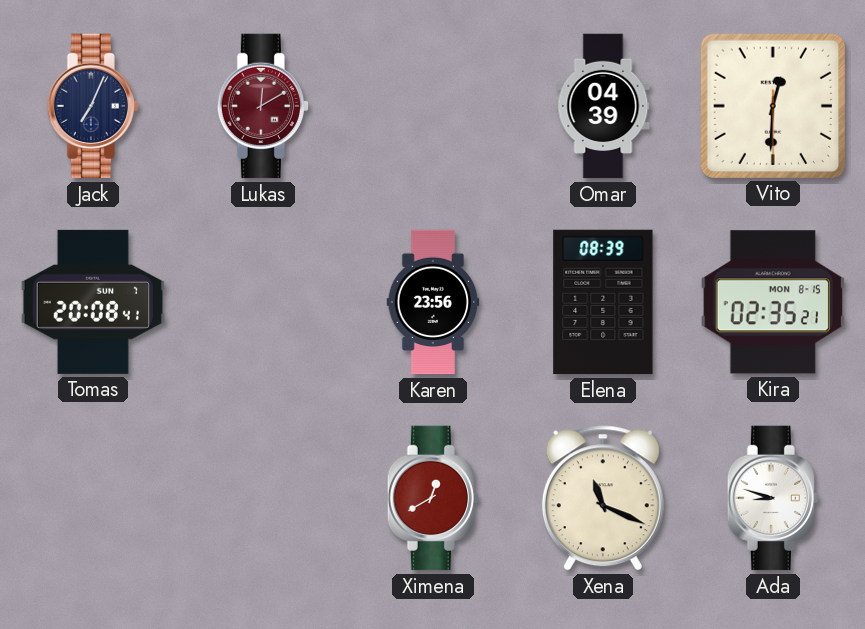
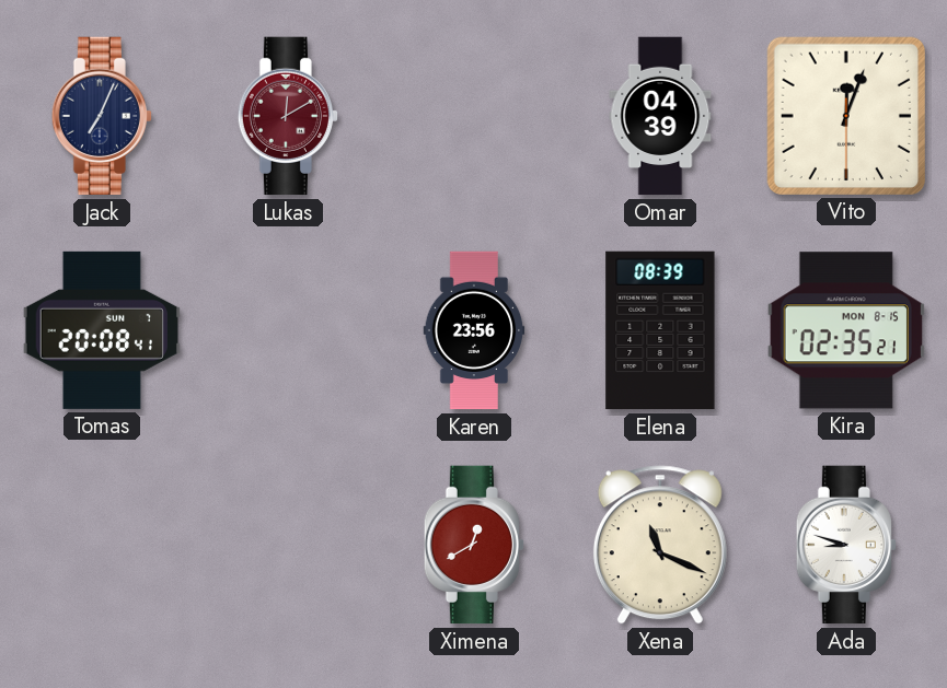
Vito: 12:30 -> 12:03 (846, 116)
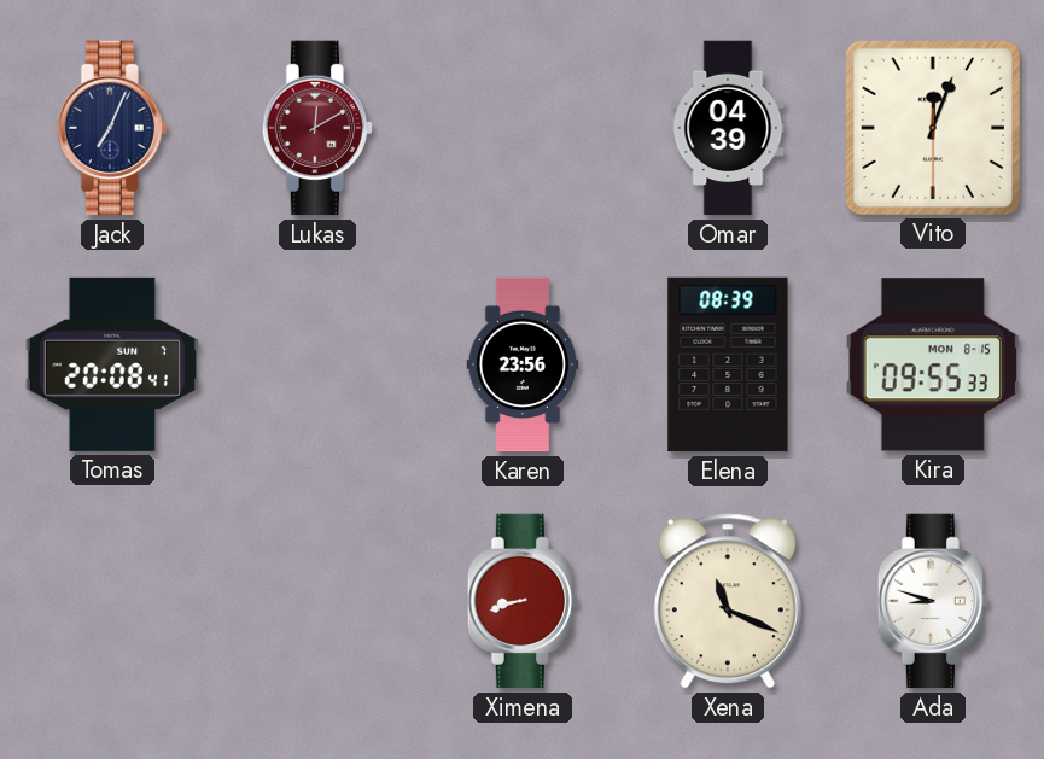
Kira: 02:35 -> 09:55 (933, 364)
Ximena: 12:40 -> 8:42 (521, 601)
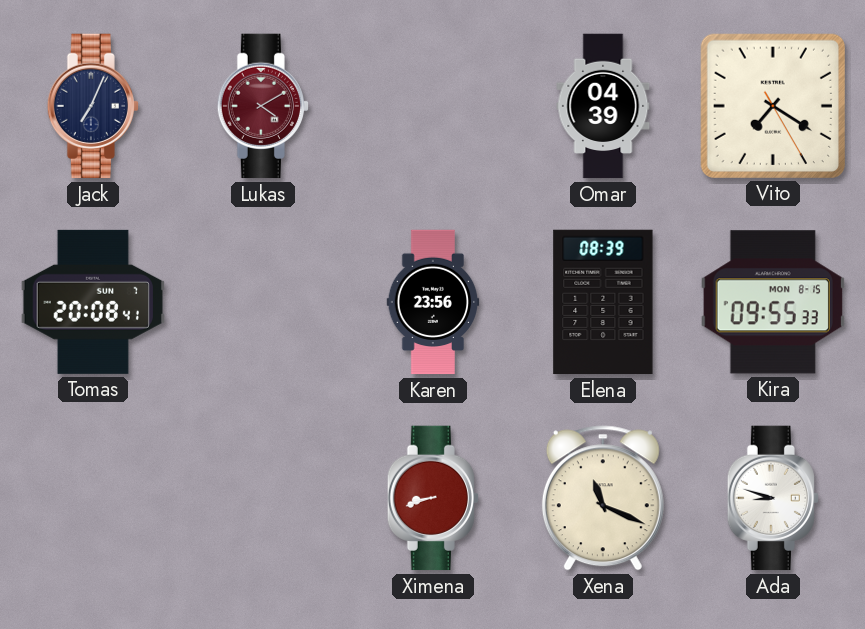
Lukas: 12:10 -> 4:10 (262, 106)
Vito: 12:03 -> 7:20 (773, 106)
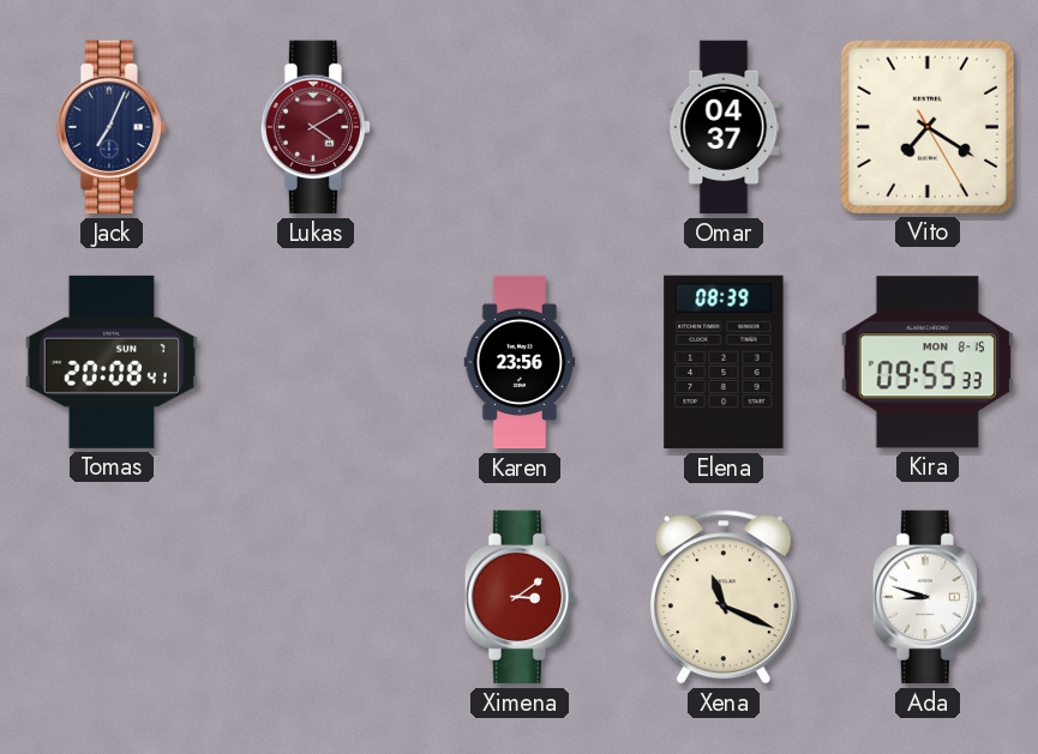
Omar: 04:39 -> 04:37 (724, 127)
Ximena: 8:42 -> 3:09 (518, 597)
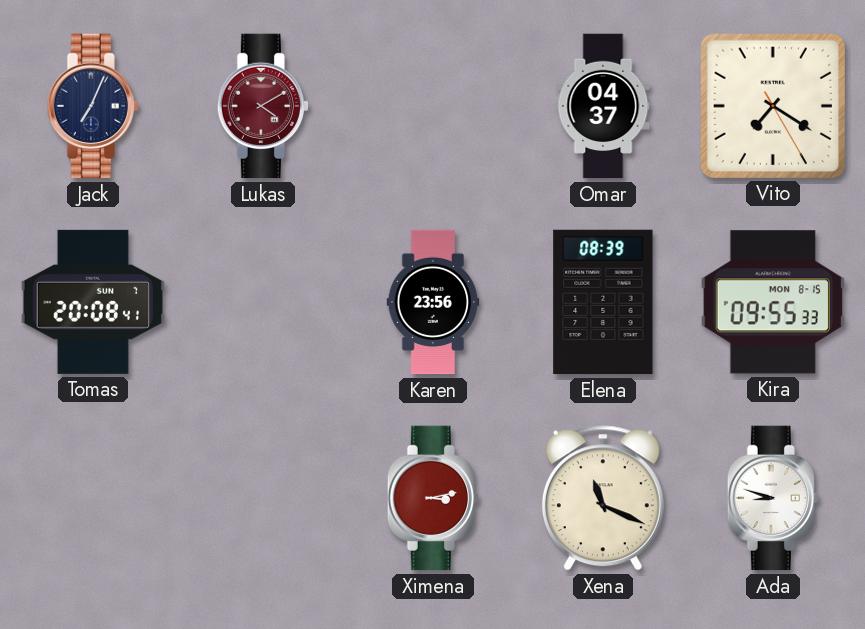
Ximena: 3:09 -> 3:13 (432, 498)
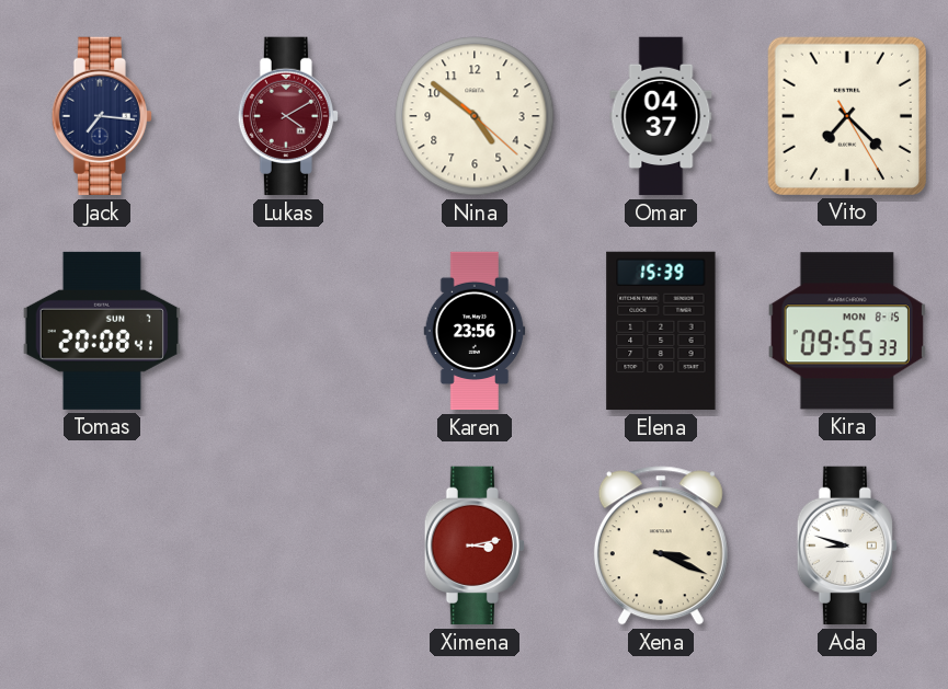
Jack: 7:04 -> 7:16 (101, 116)
Nina: none -> 4:51 (475, 116)
Vito: 7:20 -> 7:22 (847, 116)
Elena: 08:39 -> 15:39 (661, 331)
Xena: 11:19 -> 3:19 (661, 546)
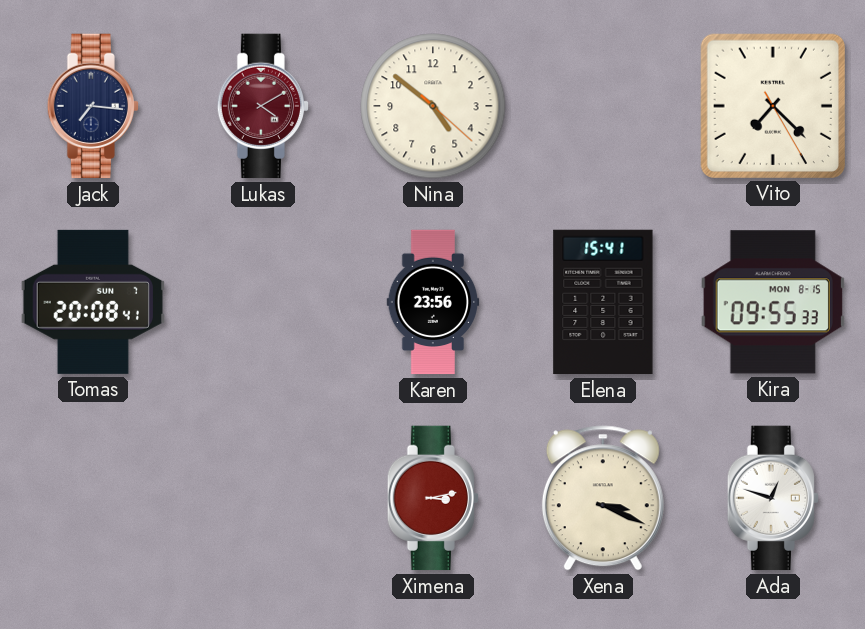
Omar: 04:37 -> none (661, 116)
Elena: 15:39 -> 15:41 (603, 302)
Ada: 8:48 -> 12:48 (772, 498)
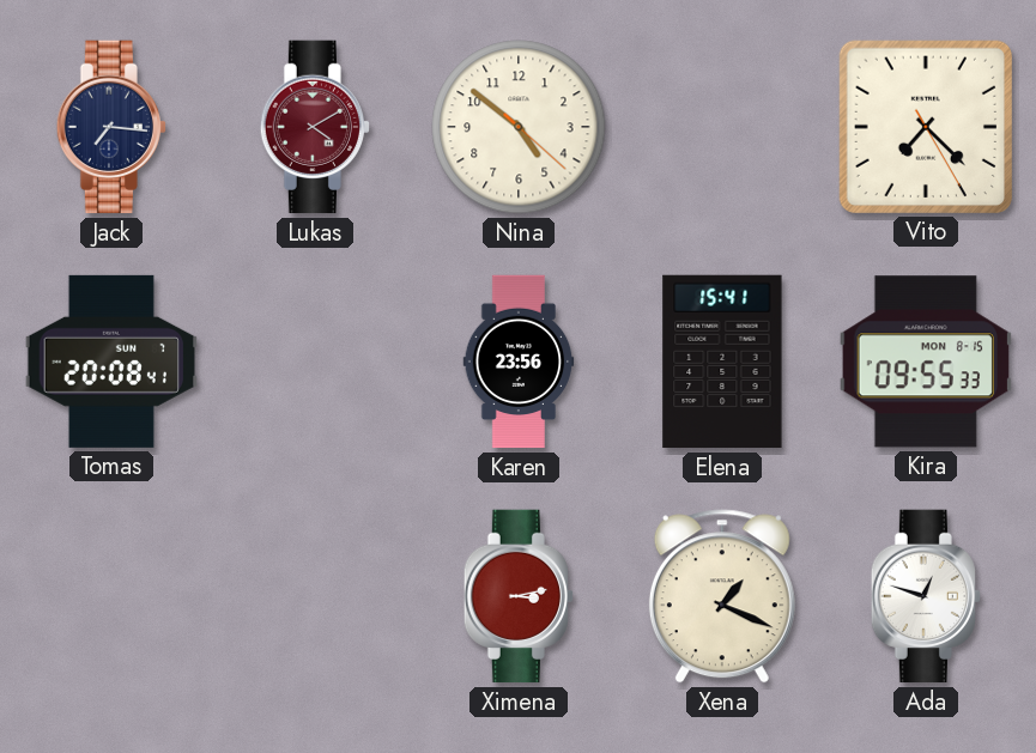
Xena: 3:19 -> 1:19 (722, 596)
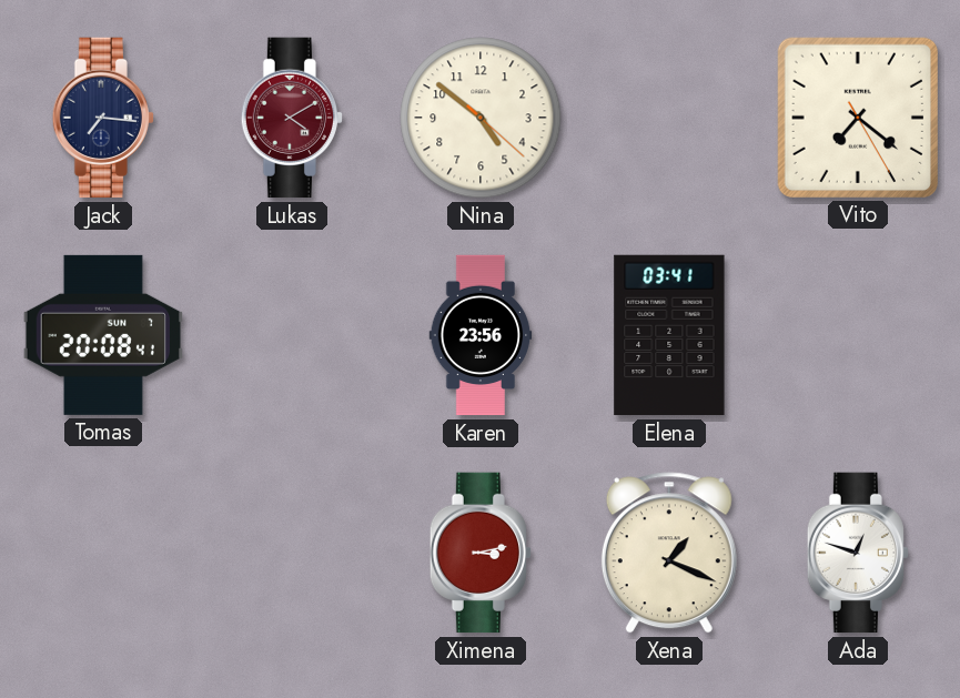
Vito: 7:22 -> 7:21 (858, 118)
Elena: 15:41 -> 03:41 (669, 335)
Kira: 09:55 -> none (926, 362)
